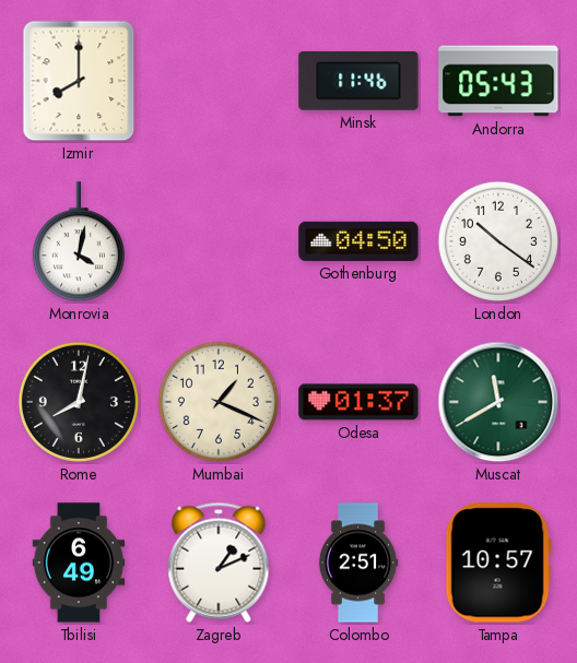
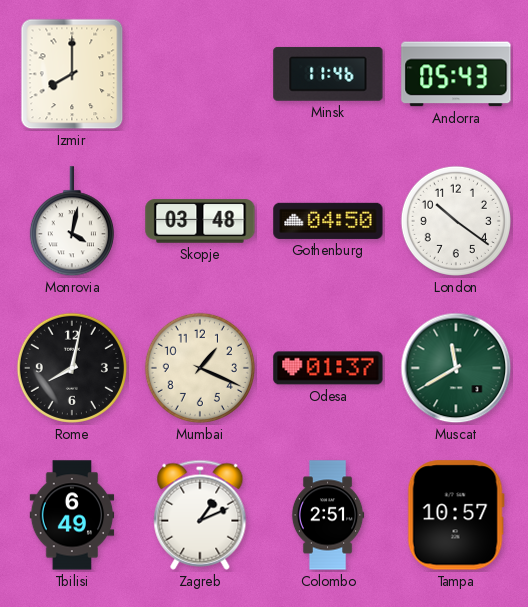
Skopje: none -> 03:48 (200, 221)
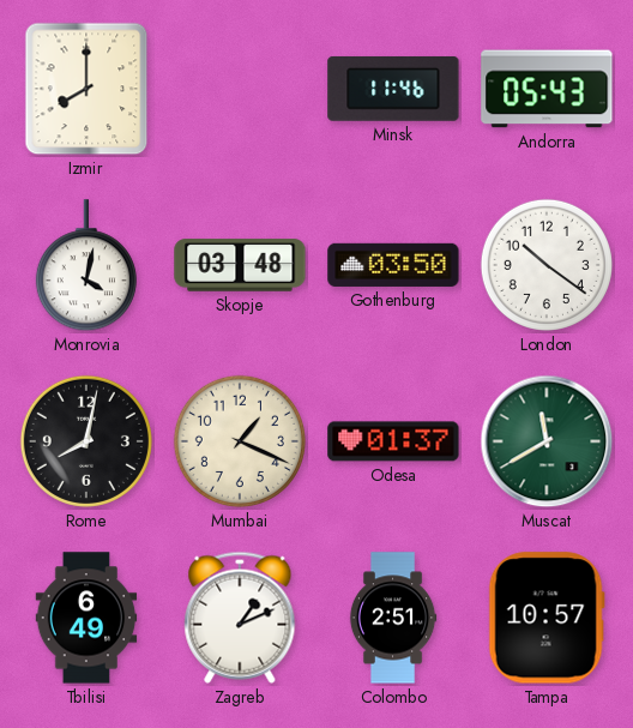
Gothenburg: 04:50 -> 03:50 (393, 265)
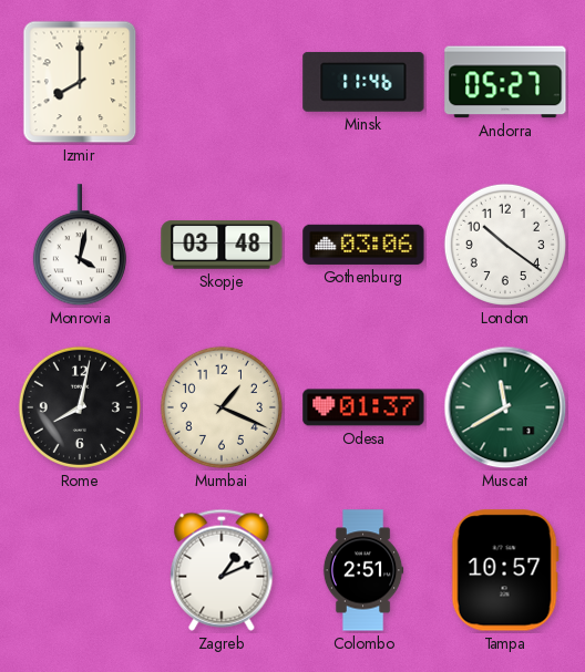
Andorra: 05:43 -> 05:27 (505, 82)
Gothenburg: 03:50 -> 03:06 (363, 245)
Tbilisi: 6:49 -> none (86, 618)
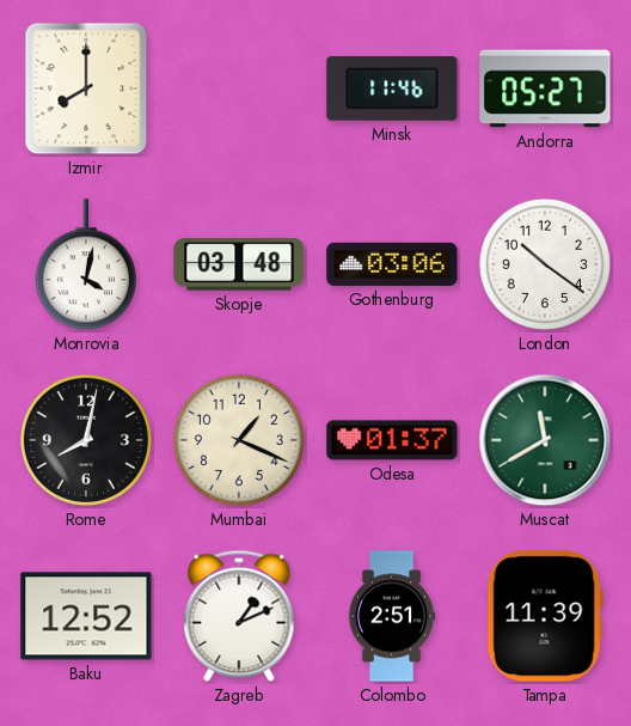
Baku: none -> 12:52 (86, 616)
Tampa: 10:57 -> 11:39 (545, 616)
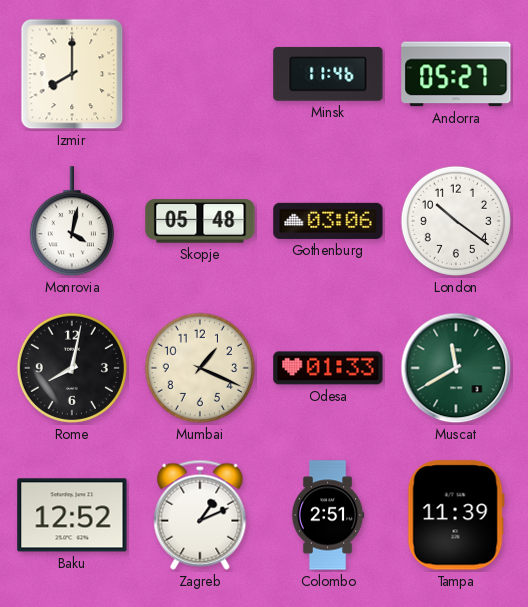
Skopje: 03:48 -> 05:48 (200, 221)
Odesa: 01:37 -> 01:33 (328, 368)
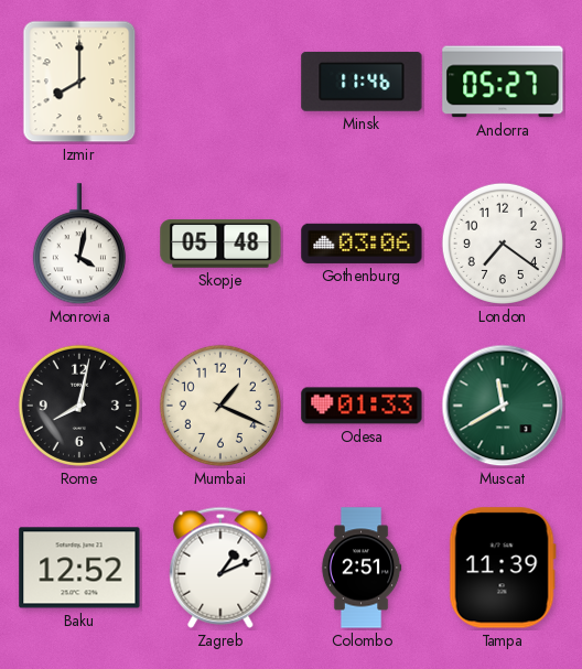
London: 10:21 -> 7:21 (503, 244)
